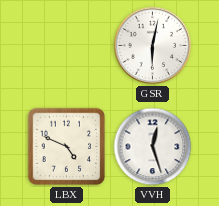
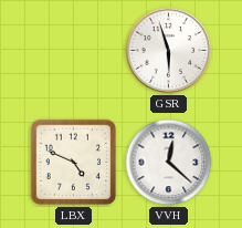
GSR: 6:02 -> 5:57 (169, 51)
VVH: 12:27 -> 12:22 (169, 163)
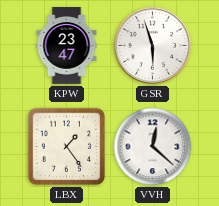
KPW: none -> 23:47 (67, 46)
LBX: 4:49 -> 1:24 (67, 147)
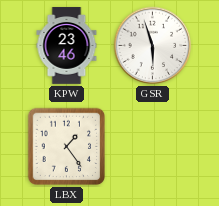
KPW: 23:47 -> 23:46 (67, 46)
VVH: 12:22 -> none (153, 147)
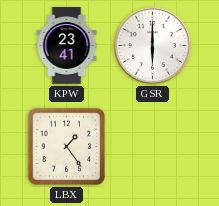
KPW: 23:46 -> 23:41 (67, 46)
GSR: 5:57 -> 6:00 (153, 46)
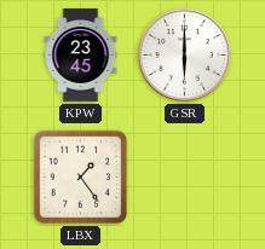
KPW: 23:41 -> 23:45 (81, 56)
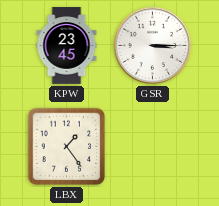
GSR: 6:00 -> 3:15 (153, 46)
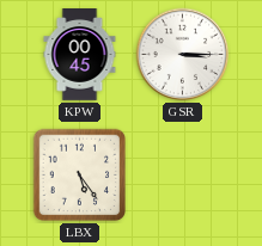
KPW: 23:45 -> 00:45 (80, 55)
LBX: 1:24 -> 5:24 (80, 176)
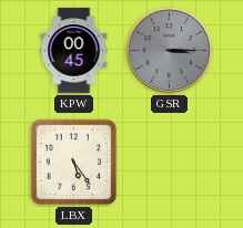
GSR dial: white -> grey (170, 51)
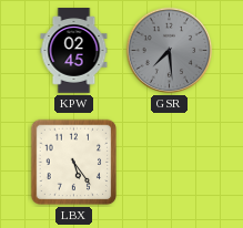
KPW: 00:45 -> 02:45 (74, 51)
GSR: 3:15 -> 7:29 (170, 51)
